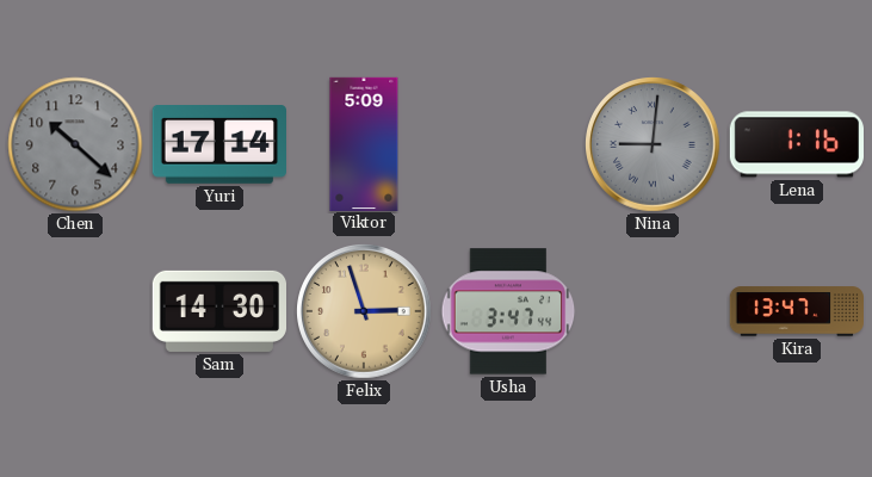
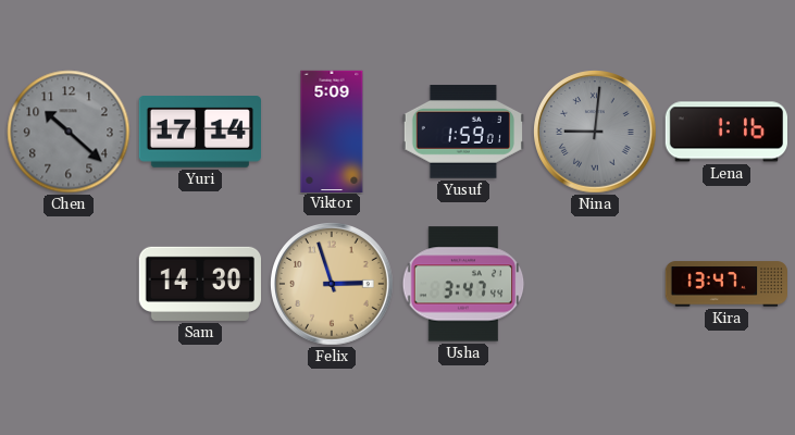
Yusuf: none -> 1:59 (463, 132)
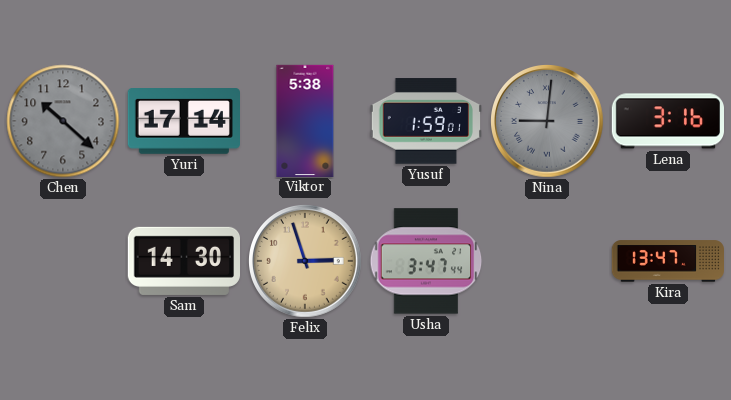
Viktor: 5:09 -> 5:38 (305, 120)
Lena: 1:16 -> 3:16 (667, 121)
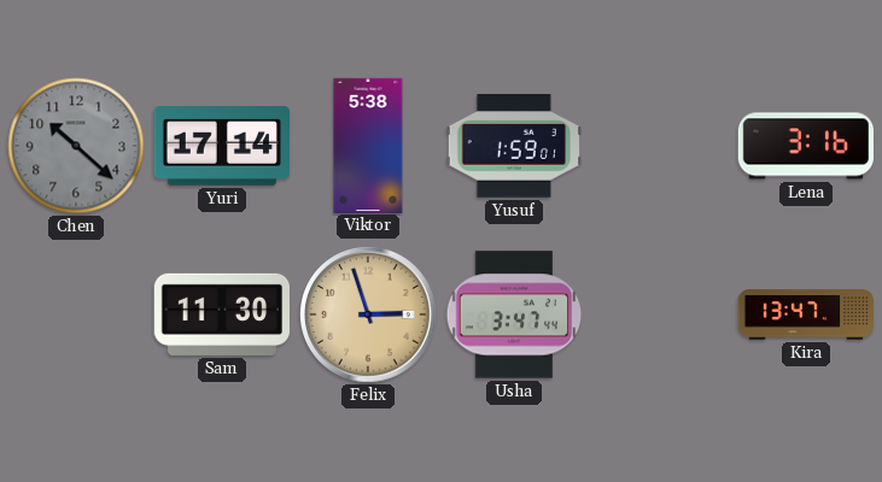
Nina: 9:01 -> none (548, 122)
Sam: 14:30 -> 11:30 (221, 315)
